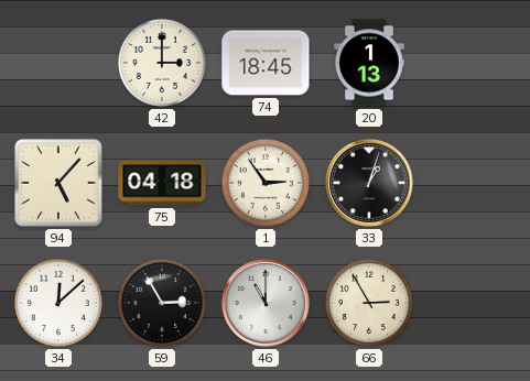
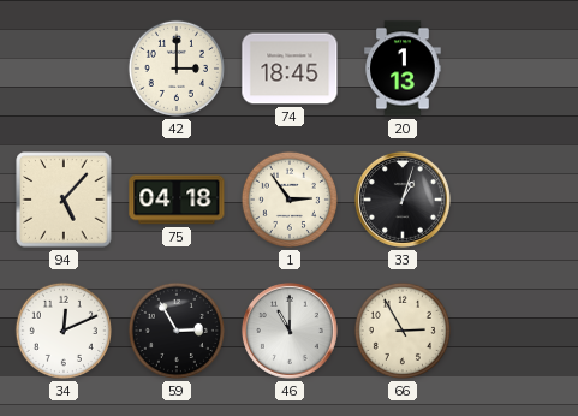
34: 12:08 -> 12:11 (64, 331)
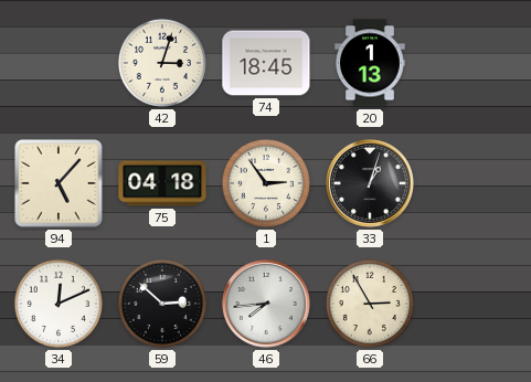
42: 3:00 -> 3:03 (162, 63)
59: 2:55 -> 2:52 (162, 304)
46: 11:00 -> 7:44 (266, 304)
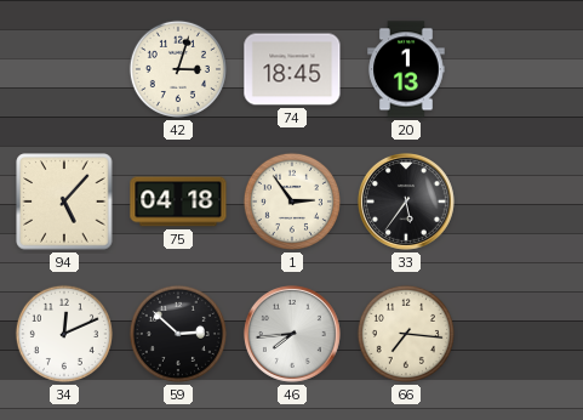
33: 1:03 -> 5:36 (406, 202)
66: 2:55 -> 7:16 (406, 334)
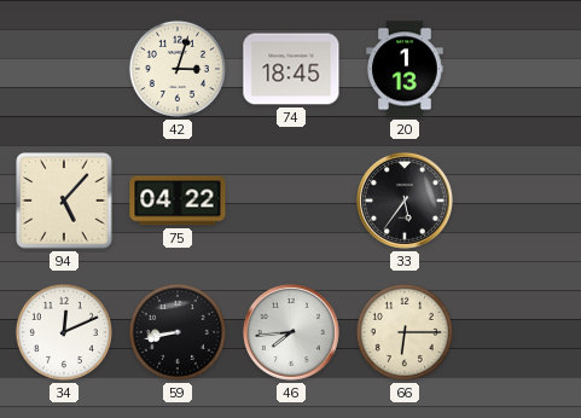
75: 04:18 -> 04:22 (178, 201)
1: 2:54 -> none (292, 202)
59: 2:52 -> 8:43 (178, 332)
66: 7:16 -> 6:15 (405, 332)
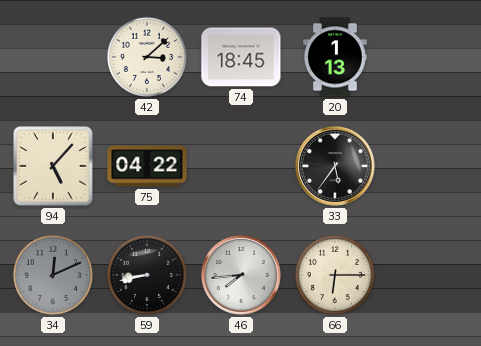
42: 3:03 -> 3:08 (147, 57)
34 dial: white -> grey (53, 275)
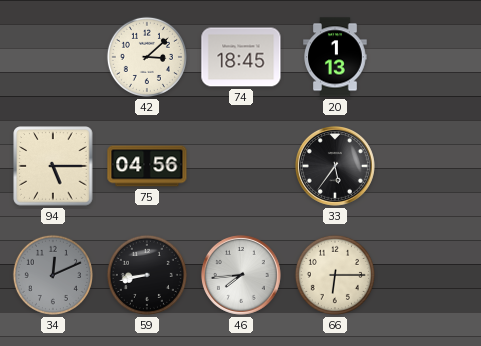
94: 5:07 -> 5:15 (53, 166)
75: 04:22 -> 04:56 (147, 166)
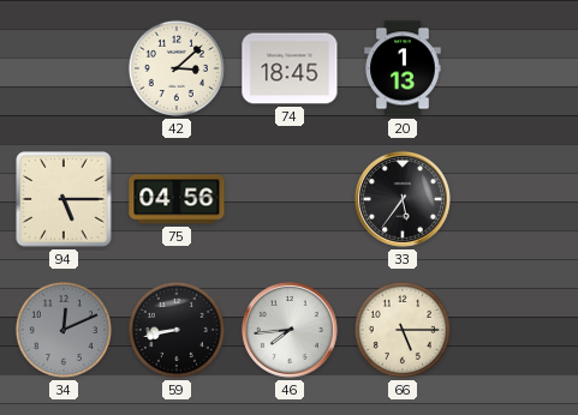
66: 6:15 -> 5:15 (403, 330)
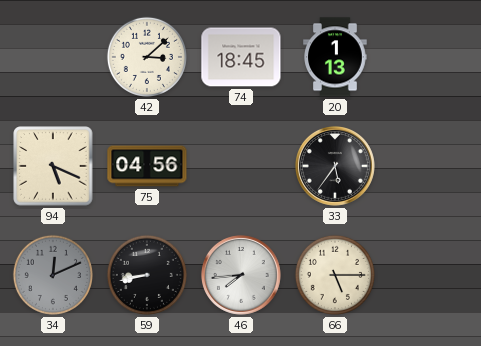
94: 5:15 -> 5:19 (53, 166)
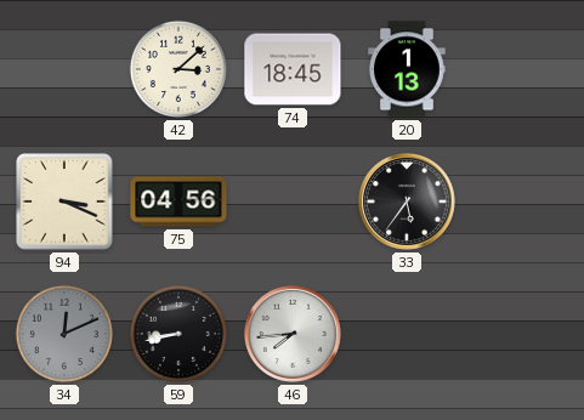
94: 5:19 -> 3:19 (64, 202)
66: 5:15 -> none (335, 275)
